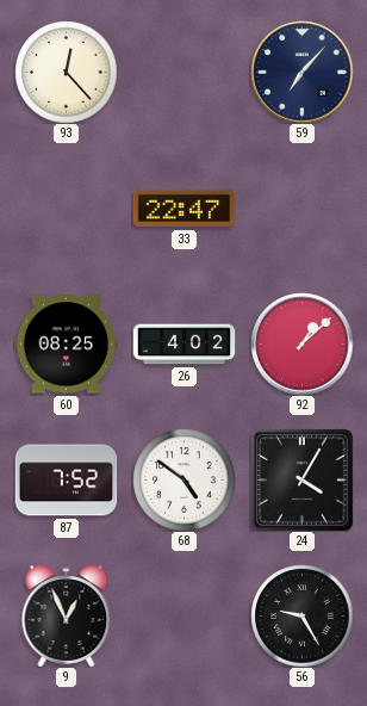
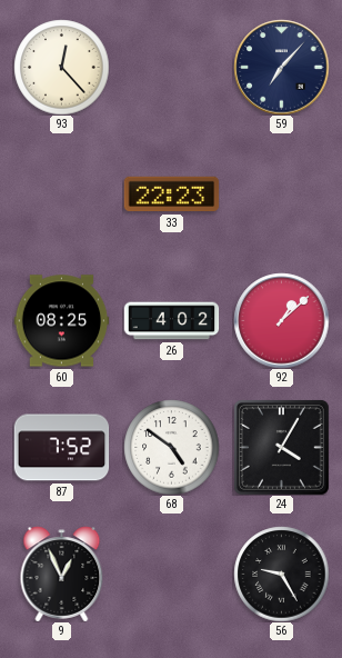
33: 22:47 -> 22:23 (171, 195)
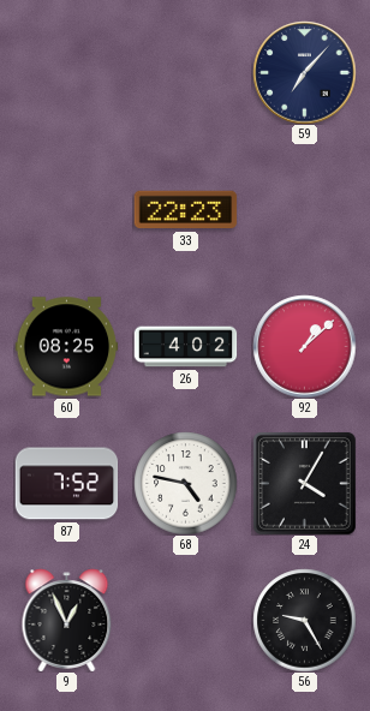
93: 12:23 -> none (61, 67)
68: 4:51 -> 4:47 (185, 483)
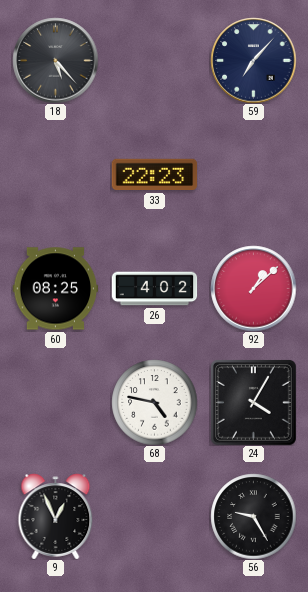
18: none -> 5:23 (55, 60)
87: 7:52 -> none (66, 484)
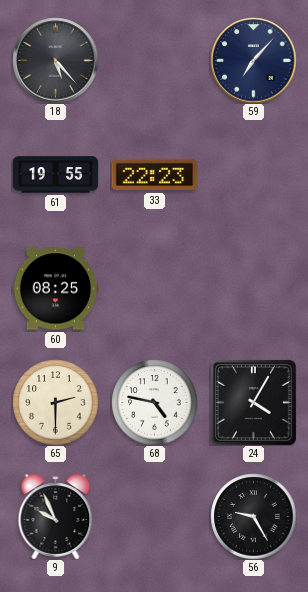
61: none -> 19:55 (55, 175)
26: 4:02 -> none (154, 289)
92: 1:08 -> none (253, 288)
65: none -> 2:30 (55, 402)
9: 12:56 -> 9:56 (56, 516)
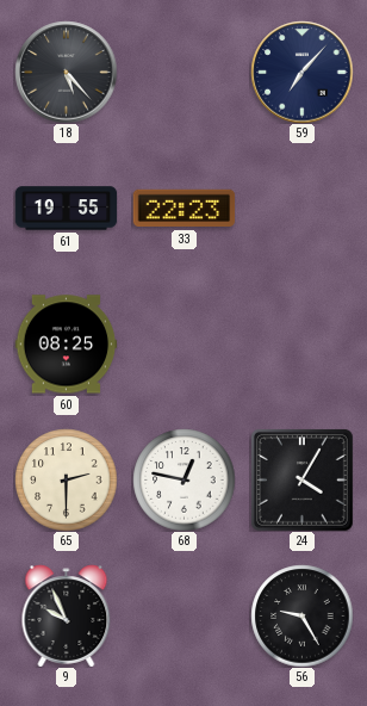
68: 4:47 -> 12:47 (183, 479)
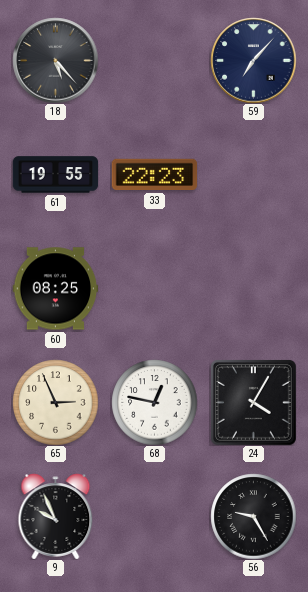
65: 2:30 -> 2:56 (55, 402)
